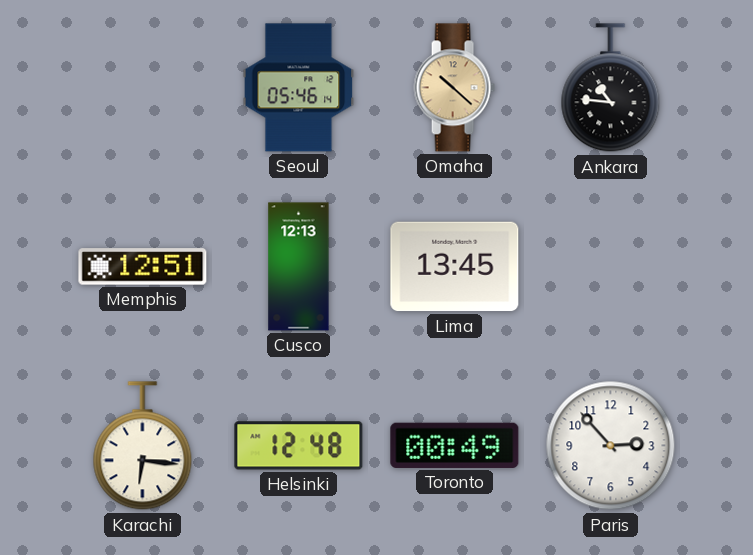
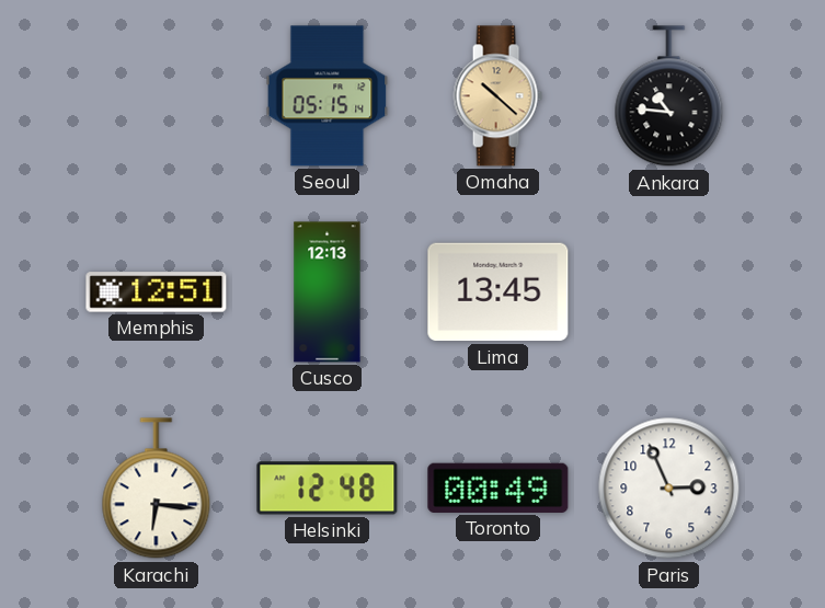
Seoul: 05:46 -> 05:15 (328, 96)
Paris: 2:53 -> 2:56 (669, 489)
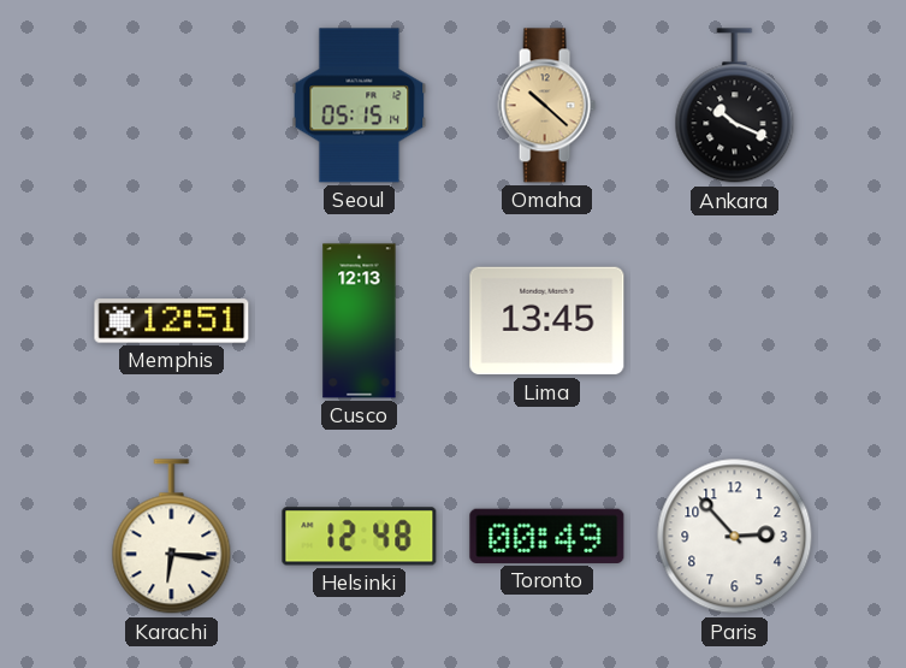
Ankara: 10:46 -> 10:19 (735, 106)
Paris: 2:56 -> 2:53 (735, 537)
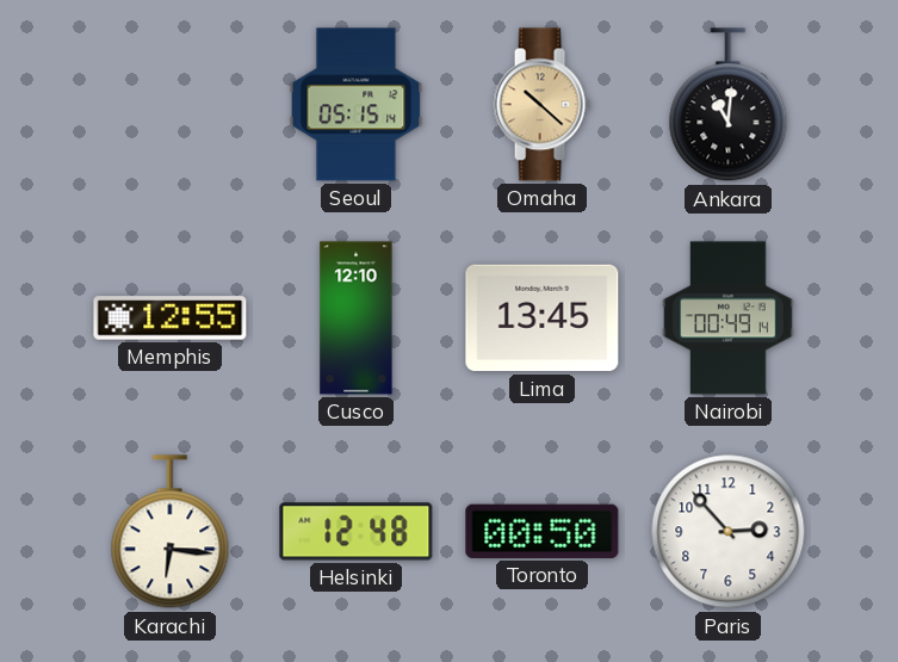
Ankara: 10:19 -> 11:01 (729, 105)
Memphis: 12:51 -> 12:55 (171, 318)
Cusco: 12:13 -> 12:10 (357, 318)
Nairobi: none -> 00:49 (729, 318)
Toronto: 00:49 -> 00:50 (543, 531)
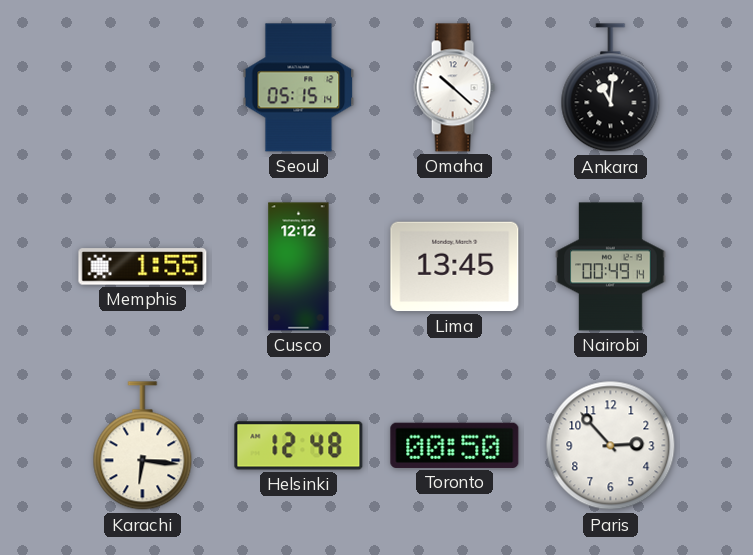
Omaha dial: champagne -> white (454, 88)
Memphis: 12:55 -> 1:55 (143, 267)
Cusco: 12:10 -> 12:12 (299, 267)
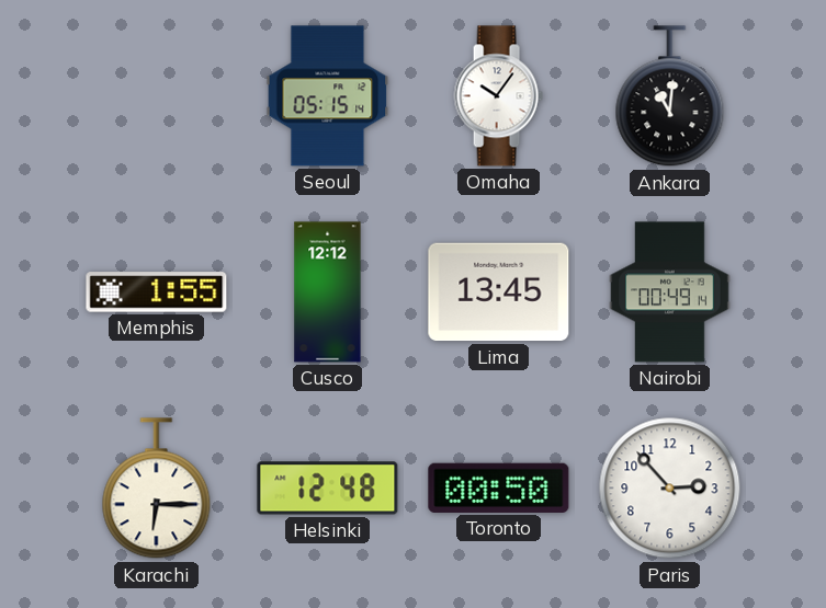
Omaha: 10:22 -> 10:06 (498, 96)
Karachi: 6:16 -> 6:15 (157, 489)
